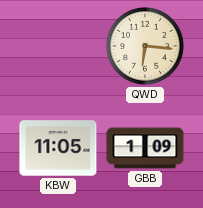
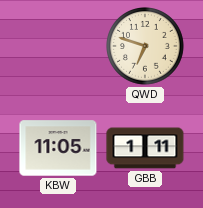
QWD: 6:16 -> 6:48 (146, 47)
GBB: 1:09 -> 1:11 (145, 148)
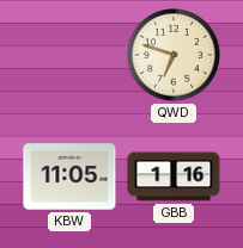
GBB: 1:11 -> 1:16 (174, 176)
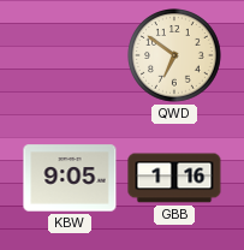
QWD: 6:48 -> 6:51 (175, 56)
KBW: 11:05 -> 9:05 (70, 178)
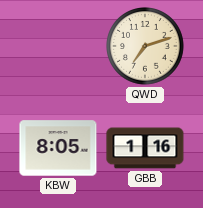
QWD: 6:51 -> 7:12 (146, 47)
KBW: 9:05 -> 8:05 (58, 148)
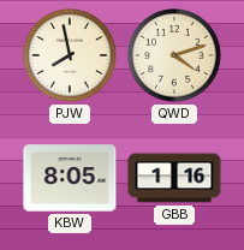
PJW: none -> 7:58 (71, 56)
QWD: 7:12 -> 4:12 (175, 56)
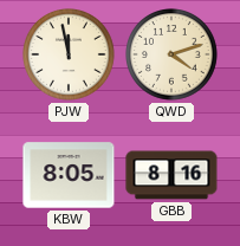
PJW: 7:58 -> 11:58 (70, 56)
GBB: 1:16 -> 8:16 (171, 175)
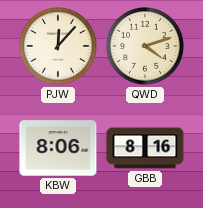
PJW: 11:58 -> 12:07 (59, 47)
KBW: 8:05 -> 8:06 (58, 148)
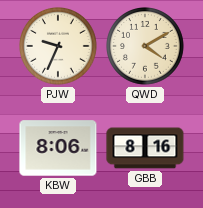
PJW: 12:07 -> 9:34 (59, 47)
QWD: 4:12 -> 4:10 (146, 47)
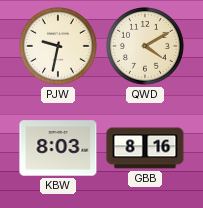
PJW: 9:34 -> 9:32 (59, 47)
KBW: 8:06 -> 8:03 (58, 148)
